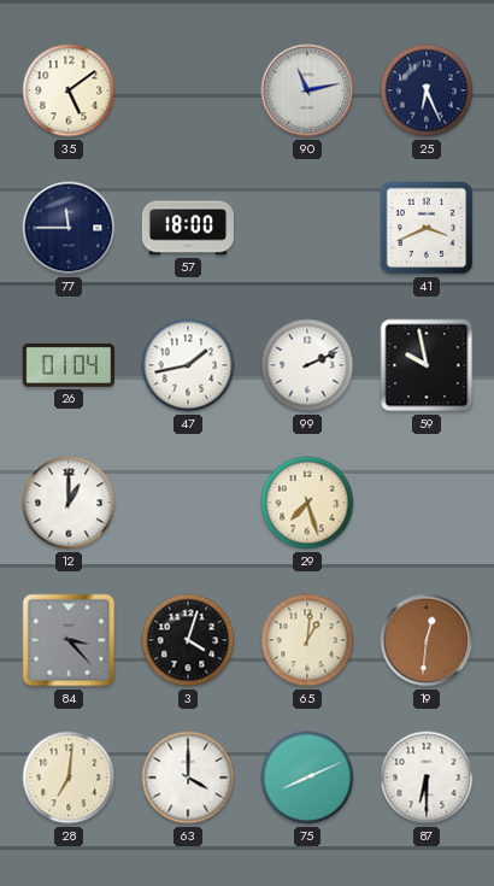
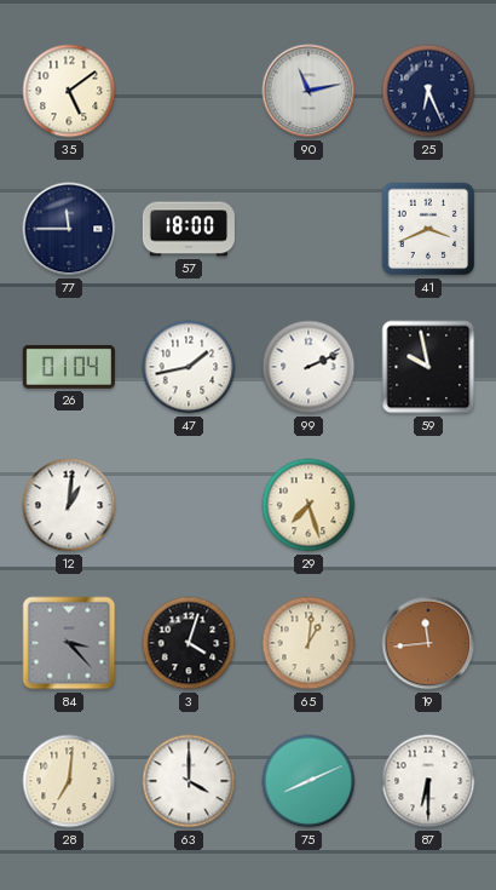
12: 1:00 -> 1:01 (69, 505)
19: 12:31 -> 11:44 (428, 643)
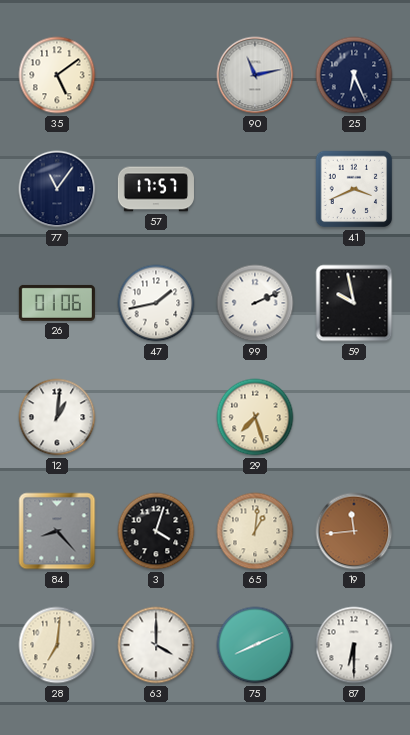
77: 11:45 -> 11:06 (57, 189)
57: 18:00 -> 17:57 (156, 189)
26: 01:04 -> 01:06 (57, 303)
84: 3:23 -> 8:23 (57, 531)
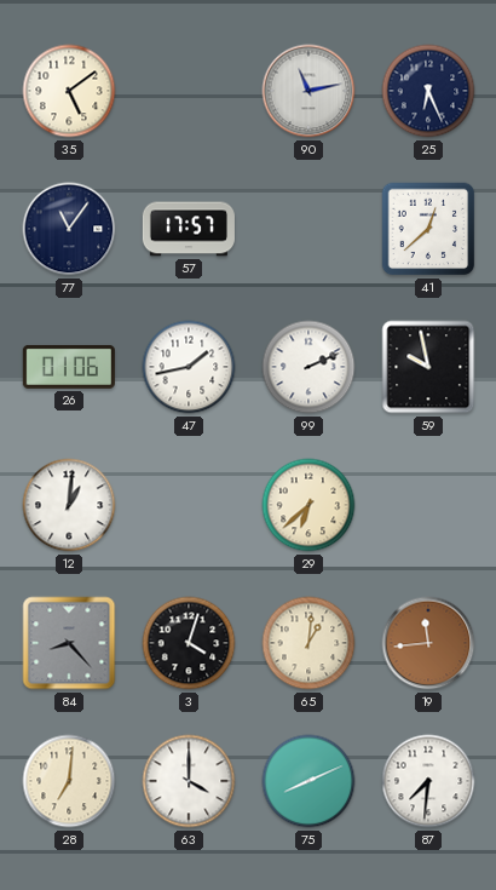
41: 3:41 -> 12:38 (428, 229)
29: 7:27 -> 6:38 (308, 505)
87: 6:30 -> 7:31 (428, 781)
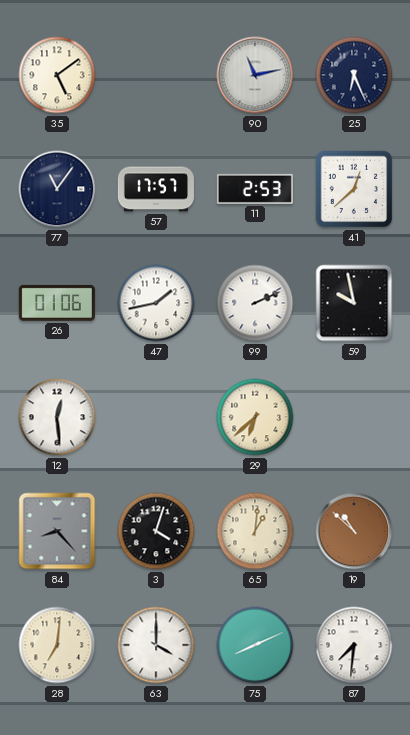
11: none -> 2:53 (255, 189)
12: 1:01 -> 12:29 (57, 417)
19: 11:44 -> 10:52 (354, 531)
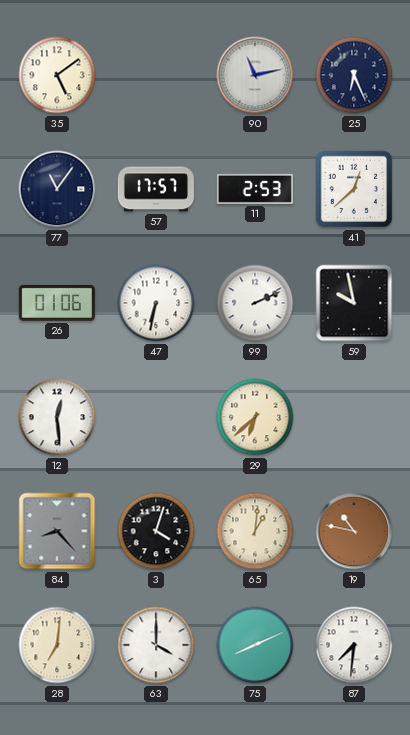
47: 1:43 -> 6:32 (156, 303)
19: 10:52 -> 10:47 (354, 531)
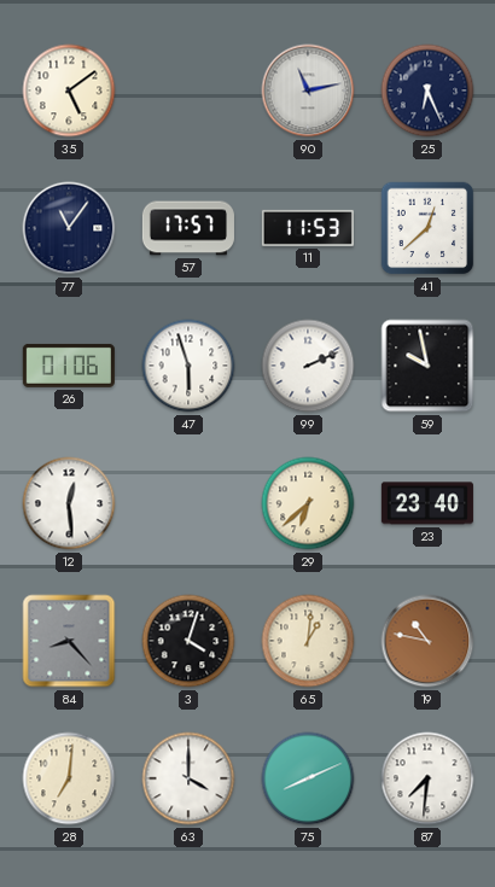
11: 2:53 -> 11:53 (308, 228)
47: 6:32 -> 5:57 (188, 366)
23: none -> 23:40 (427, 503)
